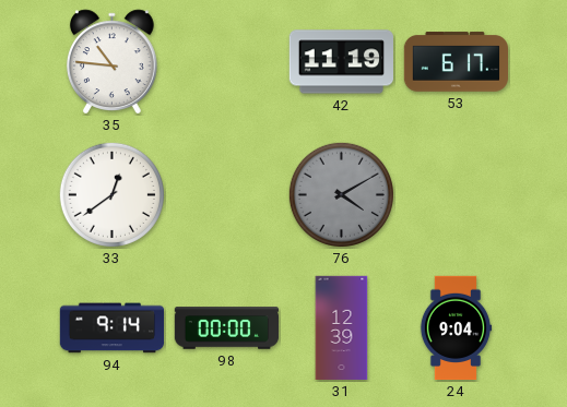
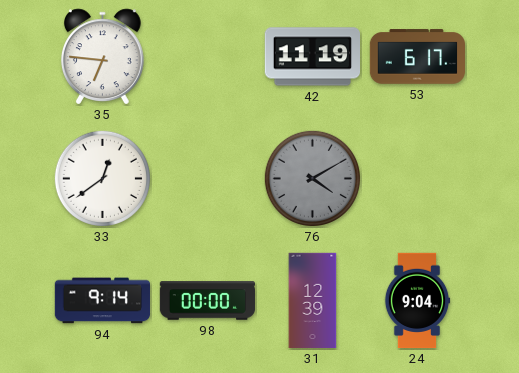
35: 10:46 -> 6:46 (103, 57)
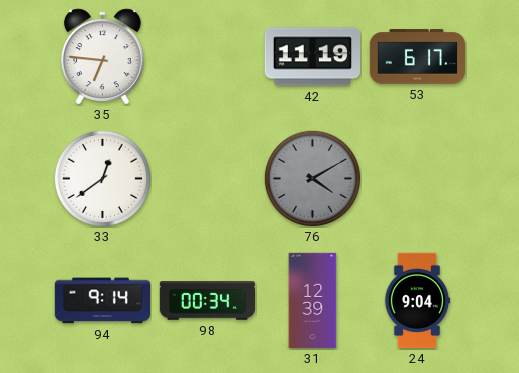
98: 00:00 -> 00:34 (208, 301)
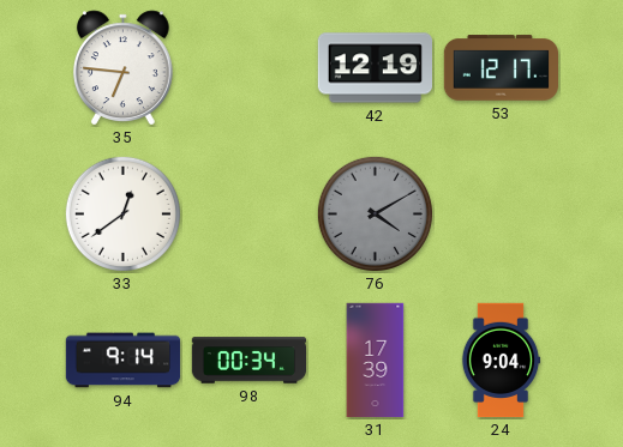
42: 11:19 -> 12:19 (375, 68)
53: 6:17 -> 12:17 (502, 68)
31: 12:39 -> 17:39 (376, 361)
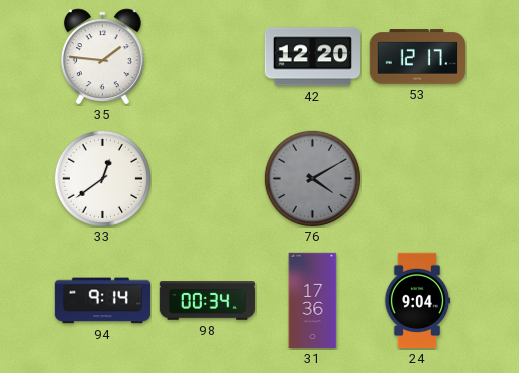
35: 6:46 -> 1:46 (103, 57)
42: 12:19 -> 12:20 (312, 57)
31: 17:39 -> 17:36 (313, 301)
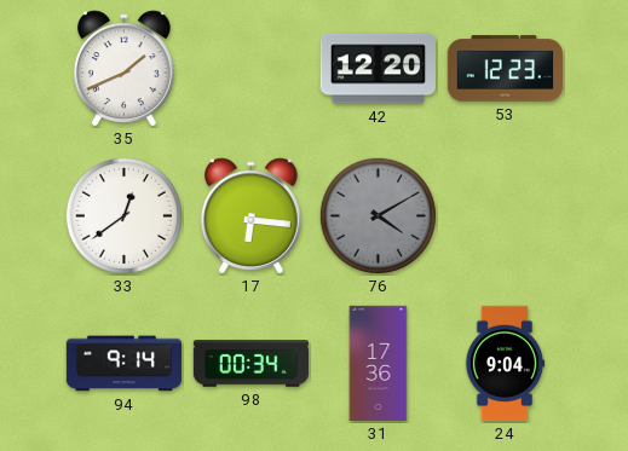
35: 1:46 -> 1:41 (125, 69)
53: 12:17 -> 12:23 (506, 69)
17: none -> 6:16 (252, 216)
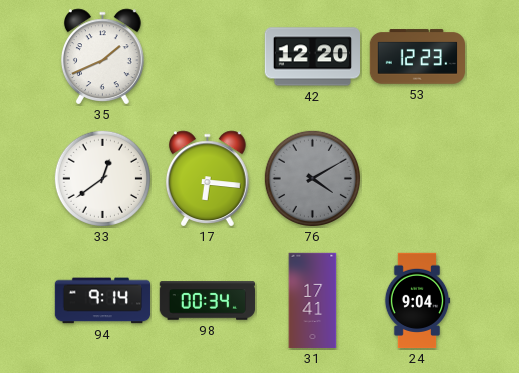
31: 17:36 -> 17:41 (313, 301)
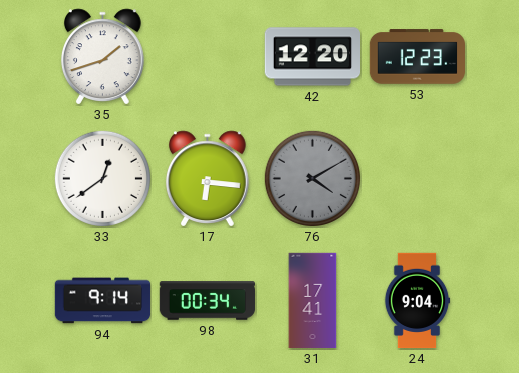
35: 1:41 -> 1:42 (103, 57)
